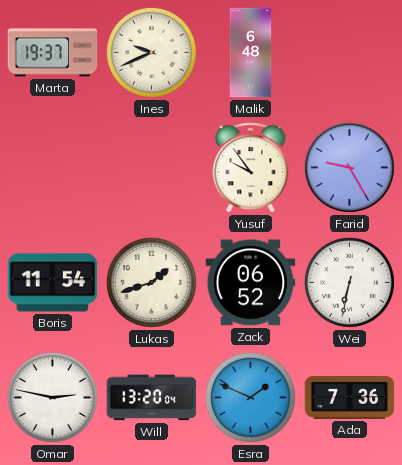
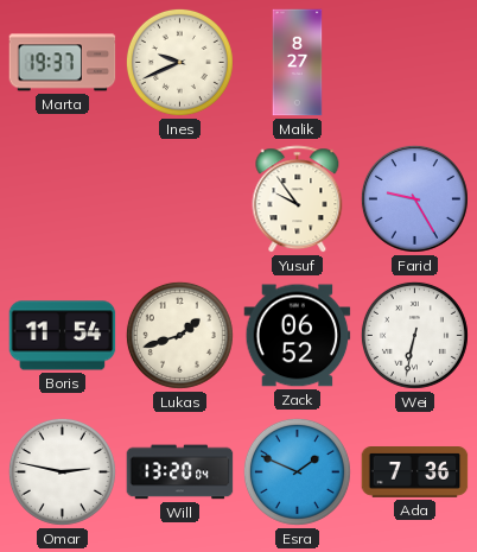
Malik: 6:48 -> 8:27 (298, 63)
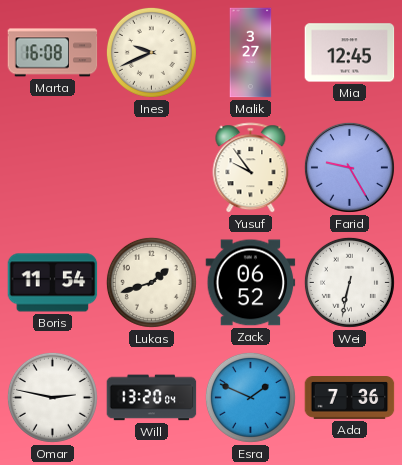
Marta: 19:37 -> 16:08 (53, 53)
Malik: 8:27 -> 3:27 (251, 53)
Mia: none -> 12:45 (350, 53)
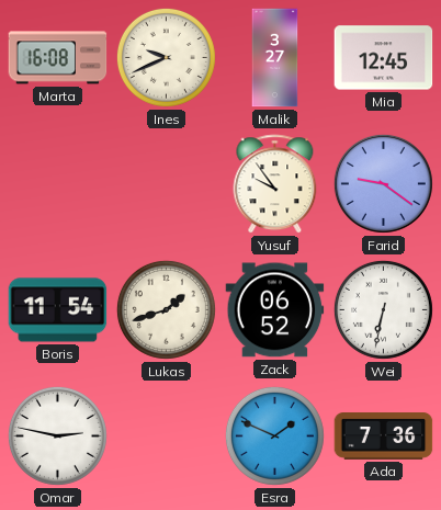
Farid: 9:25 -> 9:21 (383, 183)
Will: 13:20 -> none (152, 398)
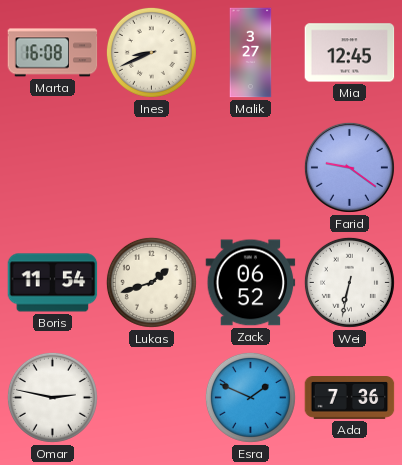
Ines: 9:41 -> 8:41 (151, 52)
Yusuf: 9:54 -> none (275, 184)
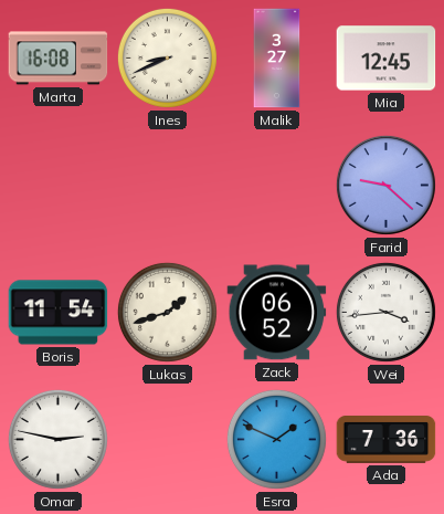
Farid: 9:21 -> 9:22 (385, 185)
Wei: 6:32 -> 3:44 (385, 312)
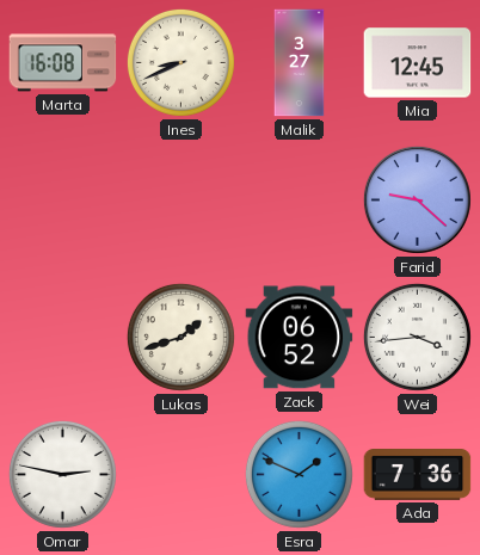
Boris: 11:54 -> none (59, 313)
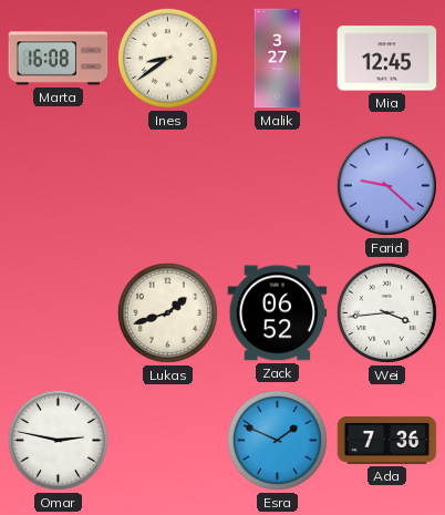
Ines: 8:41 -> 8:39 (167, 58)
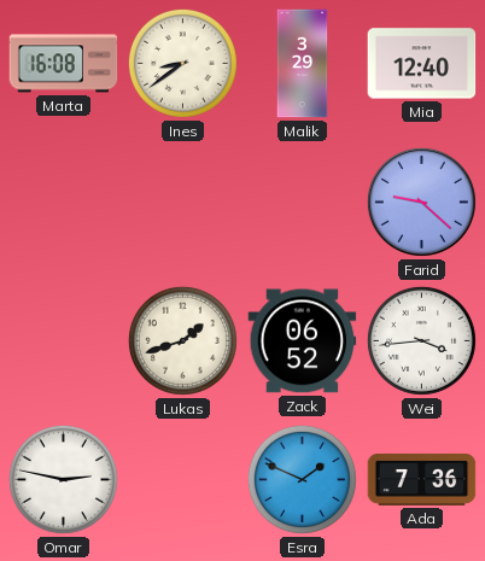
Malik: 3:27 -> 3:29 (303, 64)
Mia: 12:45 -> 12:40 (422, 64)
